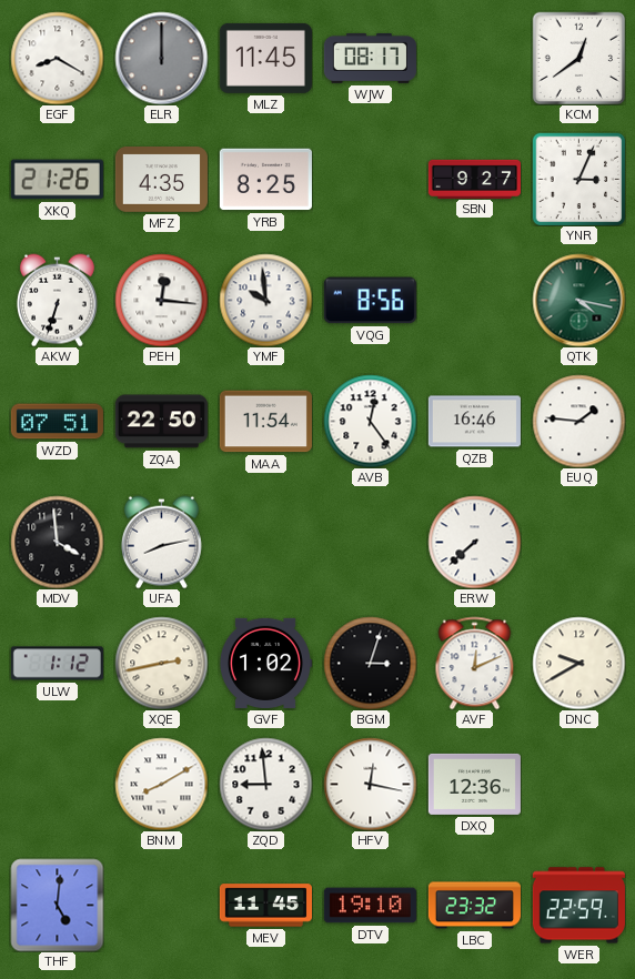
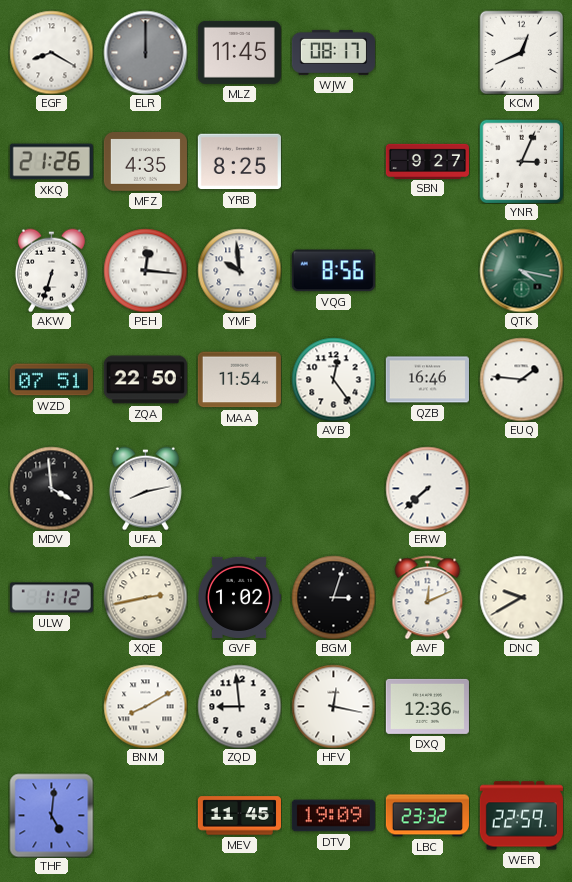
KCM: 12:39 -> 12:41 (521, 52)
DTV: 19:10 -> 19:09 (333, 816)
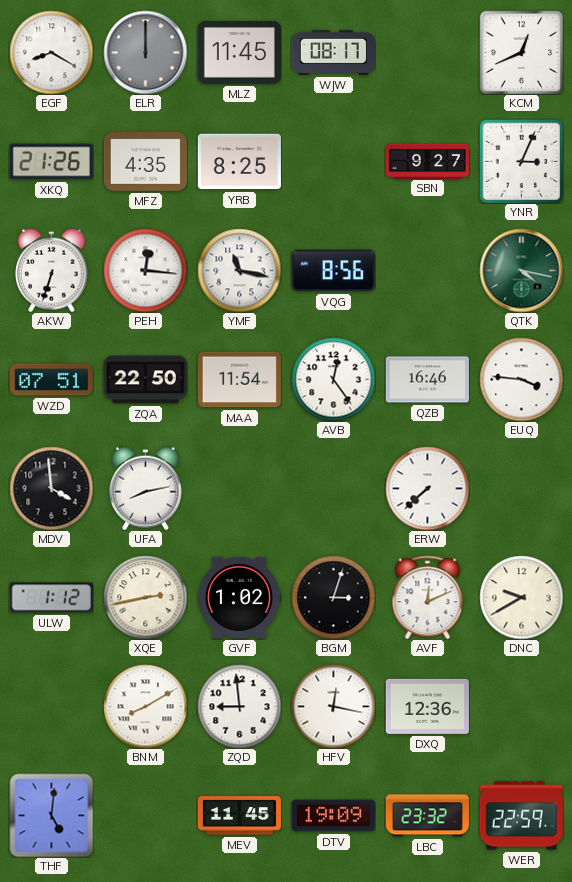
YMF: 9:59 -> 11:17 (239, 270)
EUQ: 1:46 -> 3:46 (521, 379)
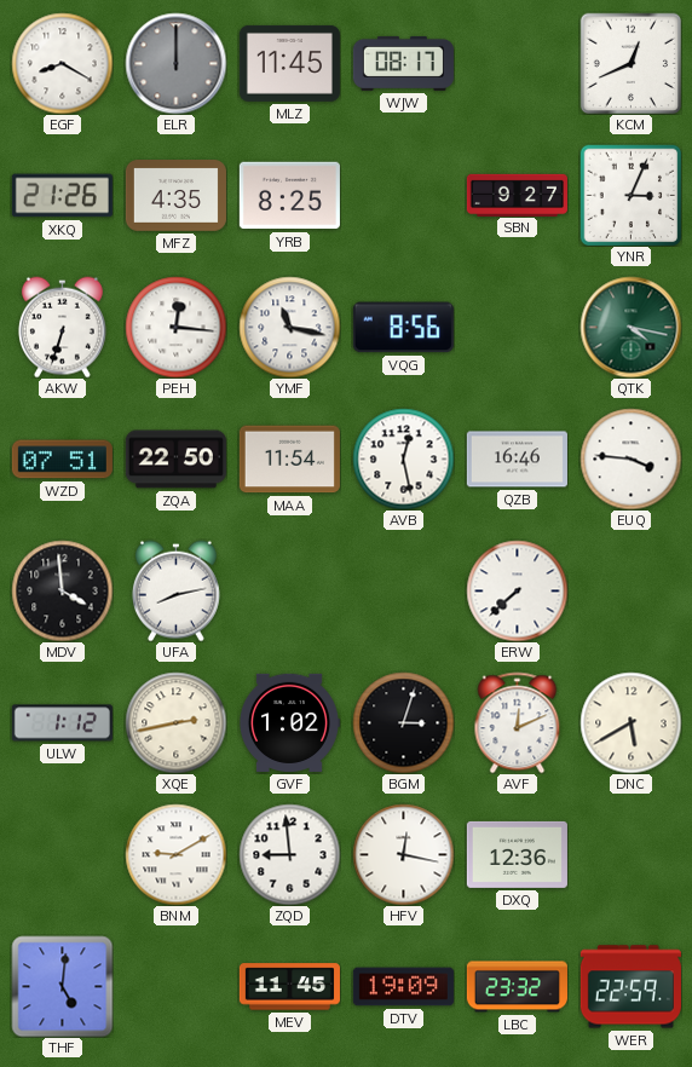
AVB: 12:24 -> 12:28 (403, 458)
DNC: 9:40 -> 5:40 (630, 722)
BNM: 8:10 -> 9:10 (175, 854)
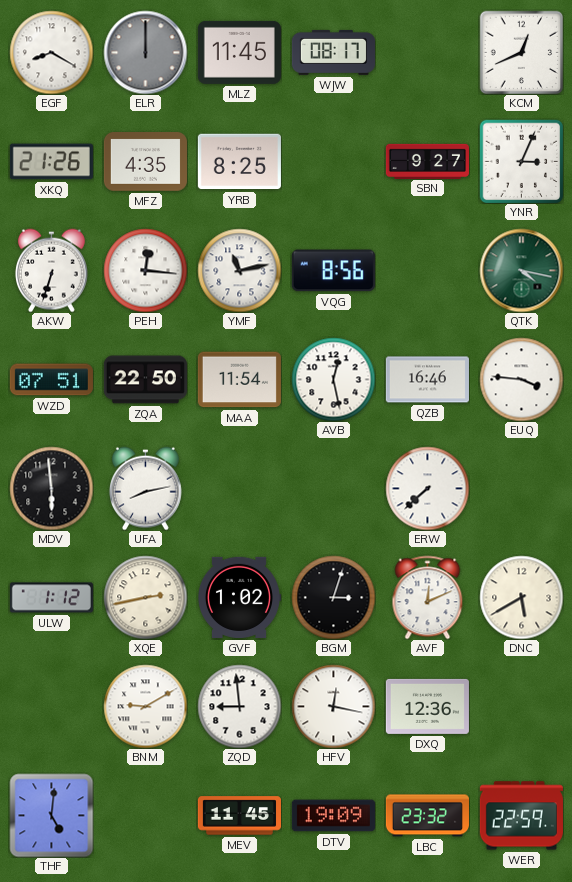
YMF: 11:17 -> 11:13 (239, 270)
MDV: 3:59 -> 5:59 (51, 488)
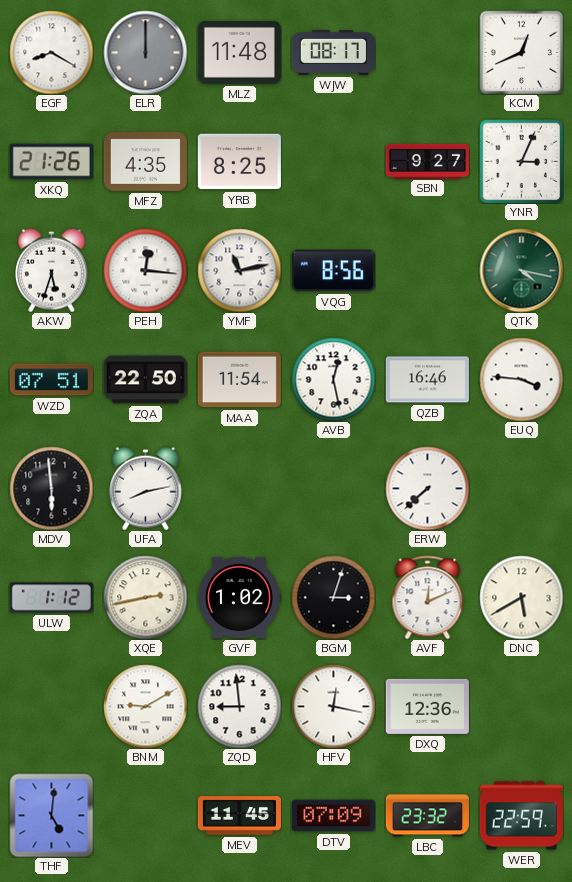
MLZ: 11:45 -> 11:48 (239, 52)
AKW: 6:33 -> 5:33 (51, 270)
DTV: 19:09 -> 07:09 (333, 816)
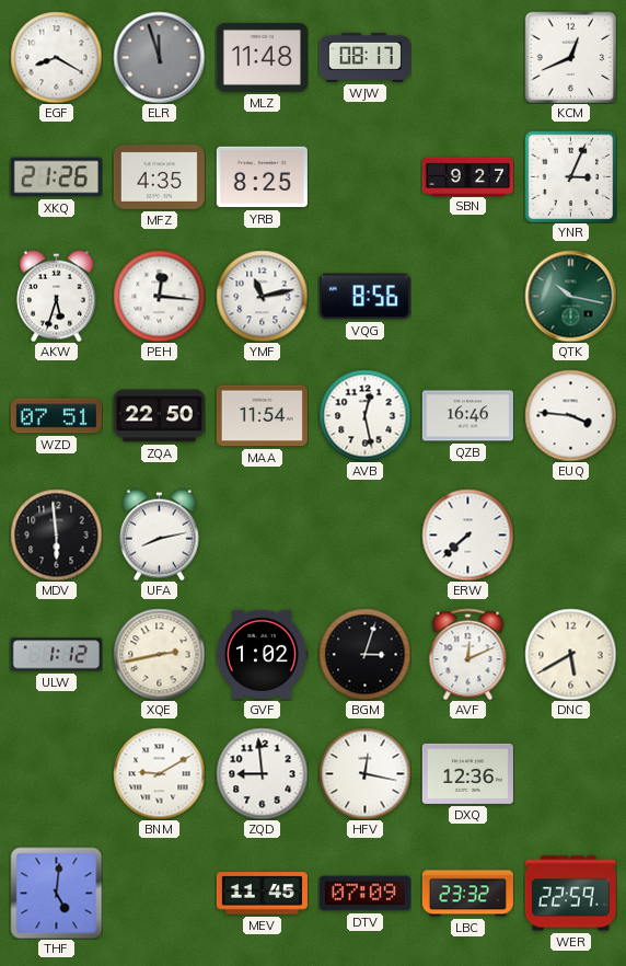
ELR: 12:00 -> 11:57 (159, 57)
QTK: 4:17 -> 10:17 (570, 296)
